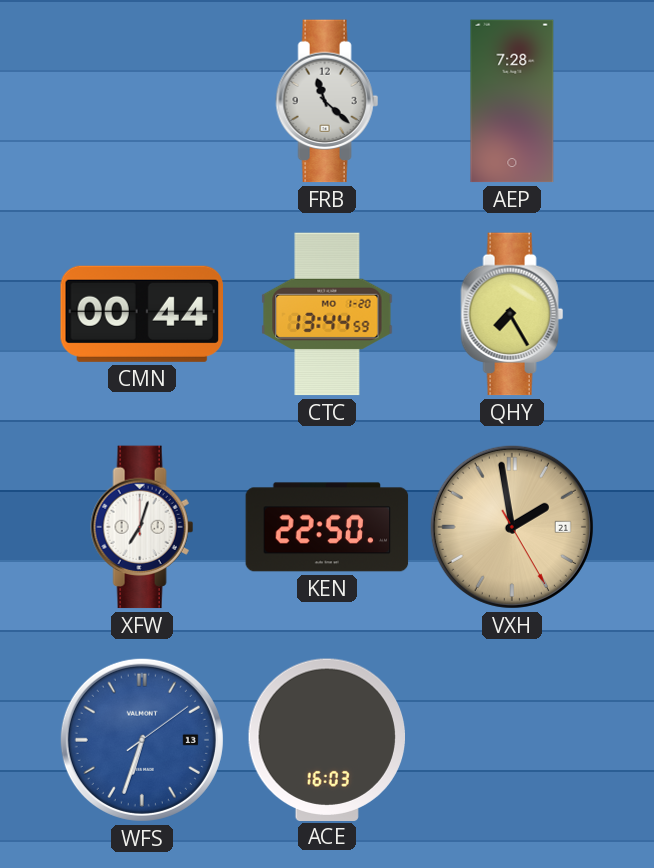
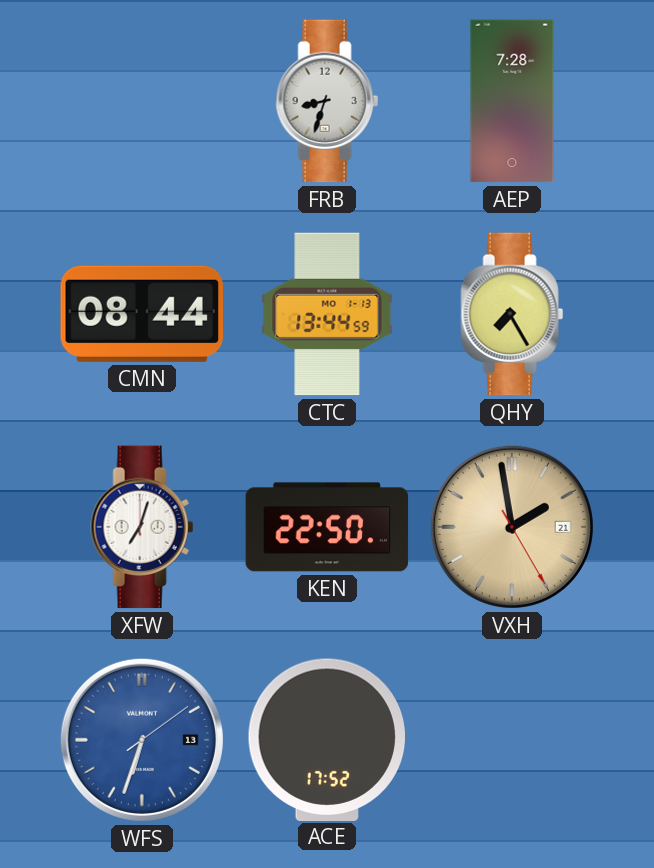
FRB: 11:22 -> 8:33 (327, 101)
CMN: 00:44 -> 08:44 (141, 314)
CTC date: MO 1-20 -> MO 1-13 (327, 314)
ACE: 16:03 -> 17:52 (326, 739)
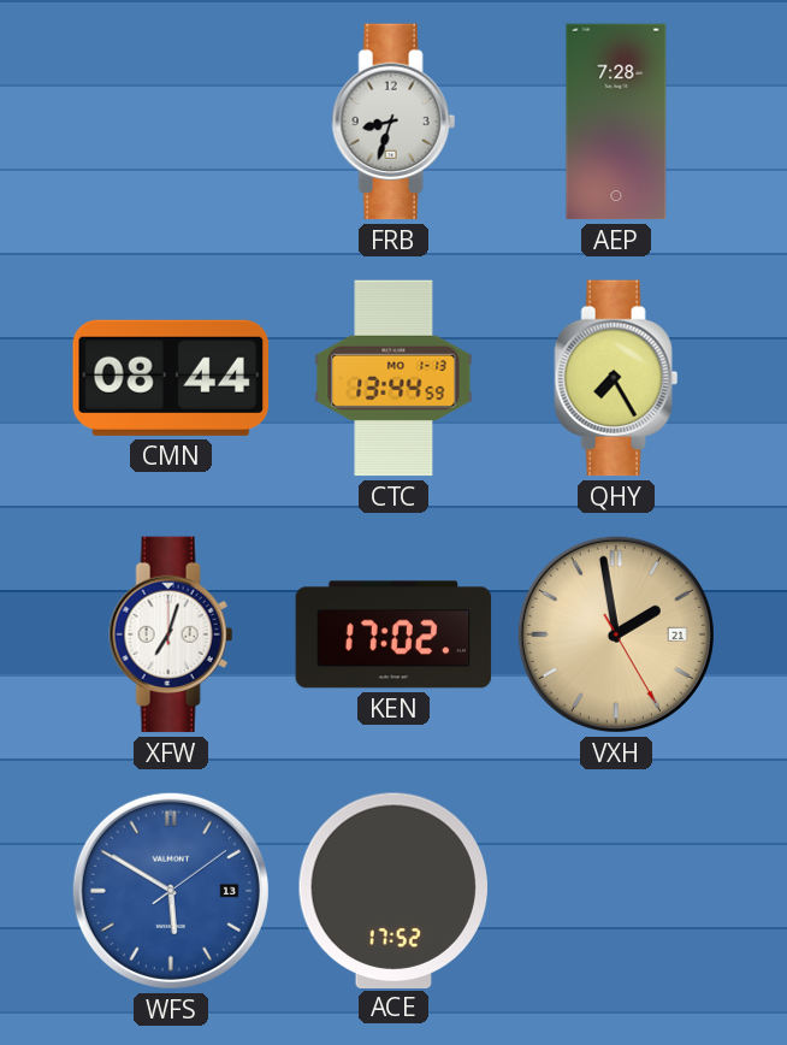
KEN: 22:50 -> 17:02 (393, 634)
WFS: 6:33 -> 5:50 (171, 891)
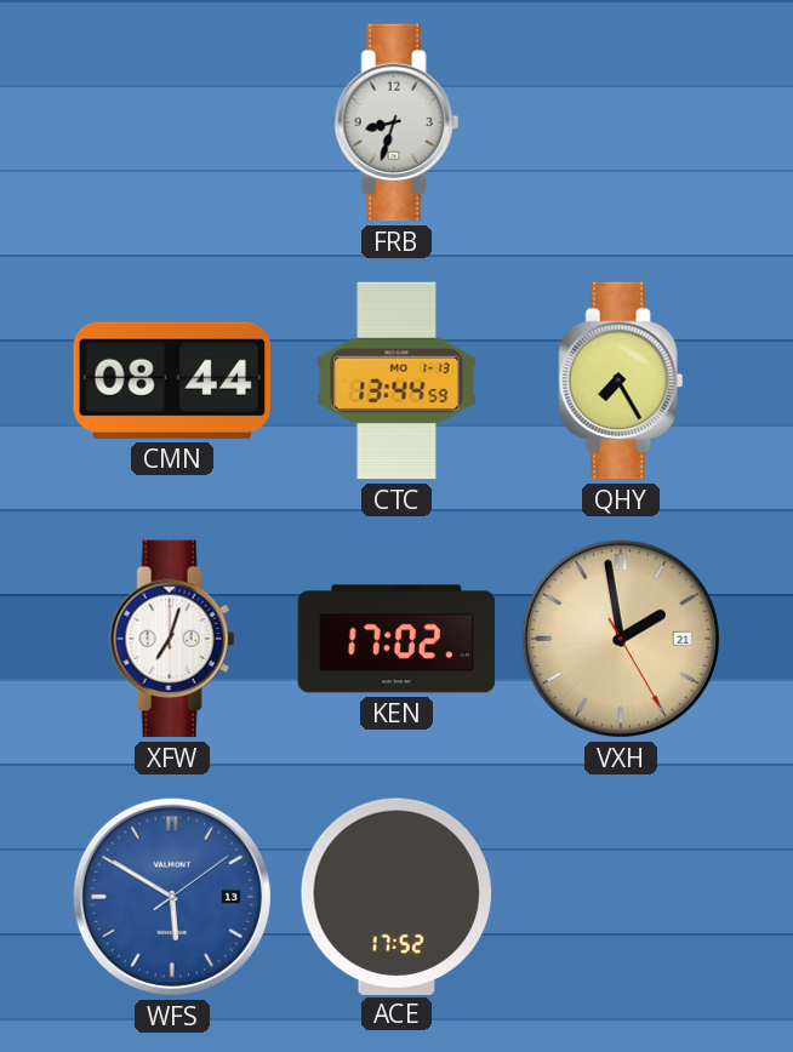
AEP: 7:28 -> none (616, 122)
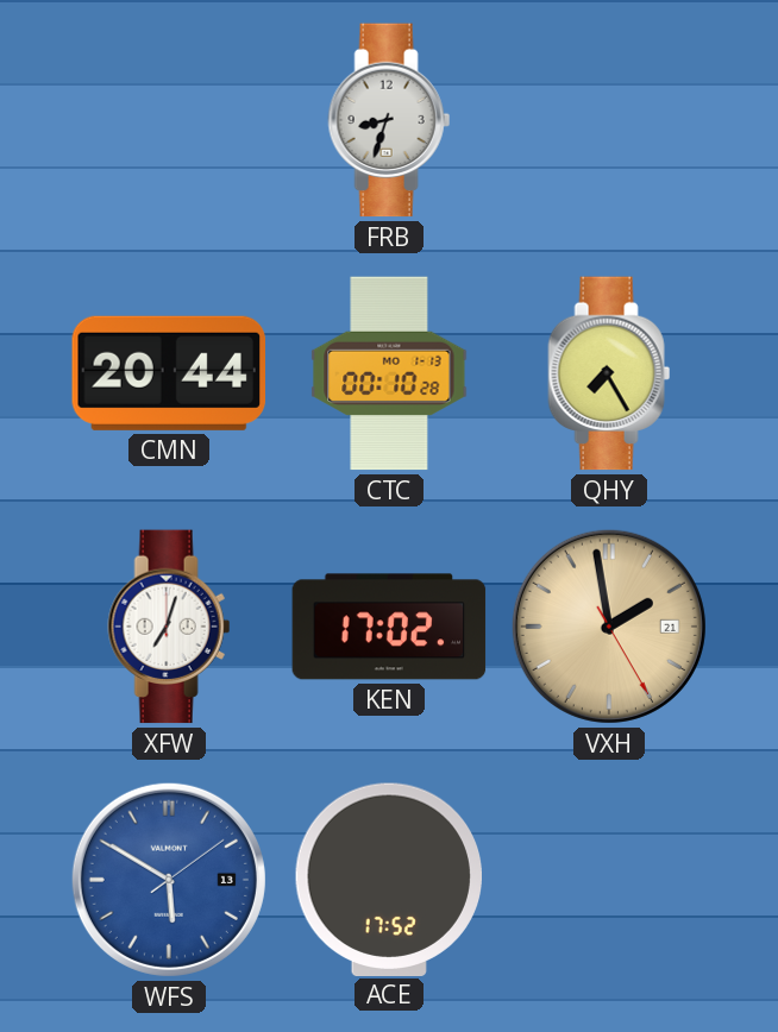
CMN: 08:44 -> 20:44 (168, 373)
CTC: 13:44 -> 00:10 (389, 373)
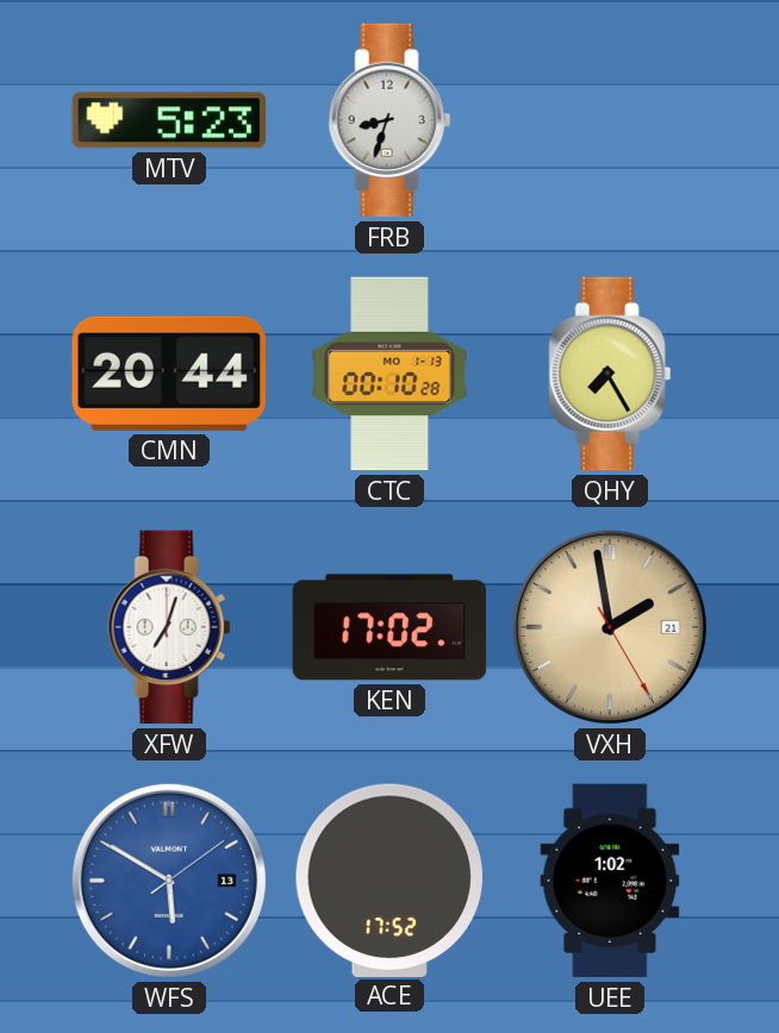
MTV: none -> 5:23 (169, 120)
UEE: none -> 1:02 (610, 881)
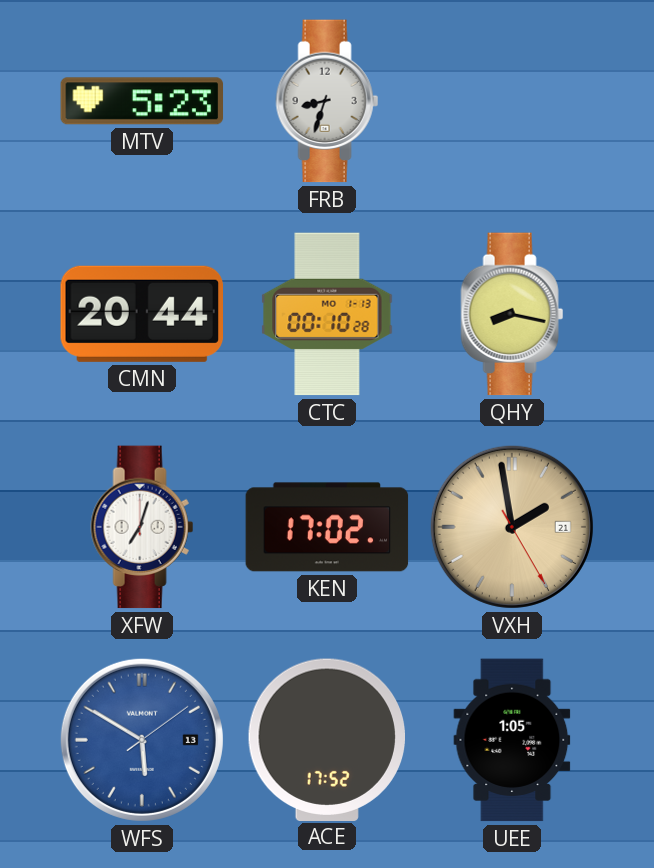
QHY: 7:25 -> 8:17 (512, 314)
UEE: 1:02 -> 1:05 (512, 740)
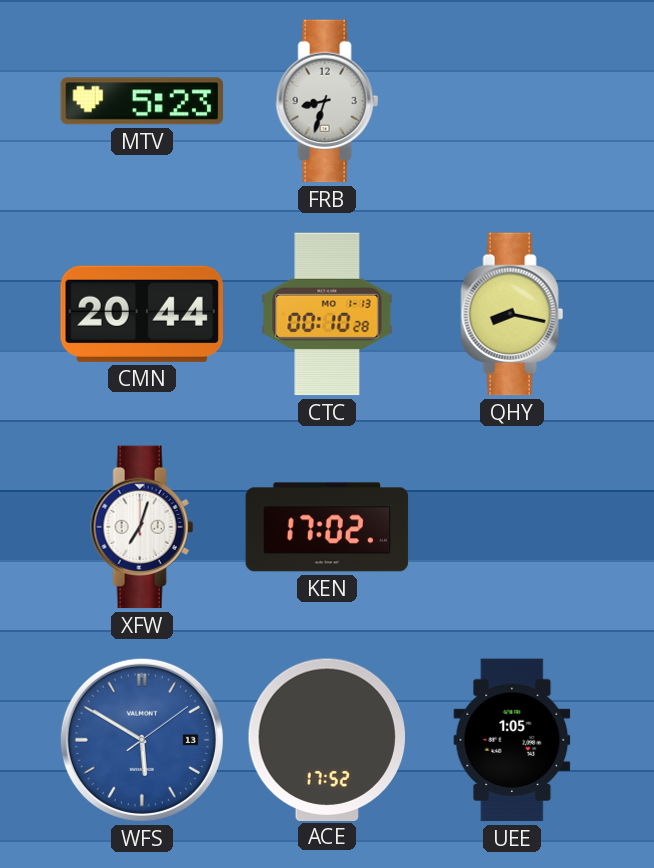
VXH: 1:58 -> none (512, 527)
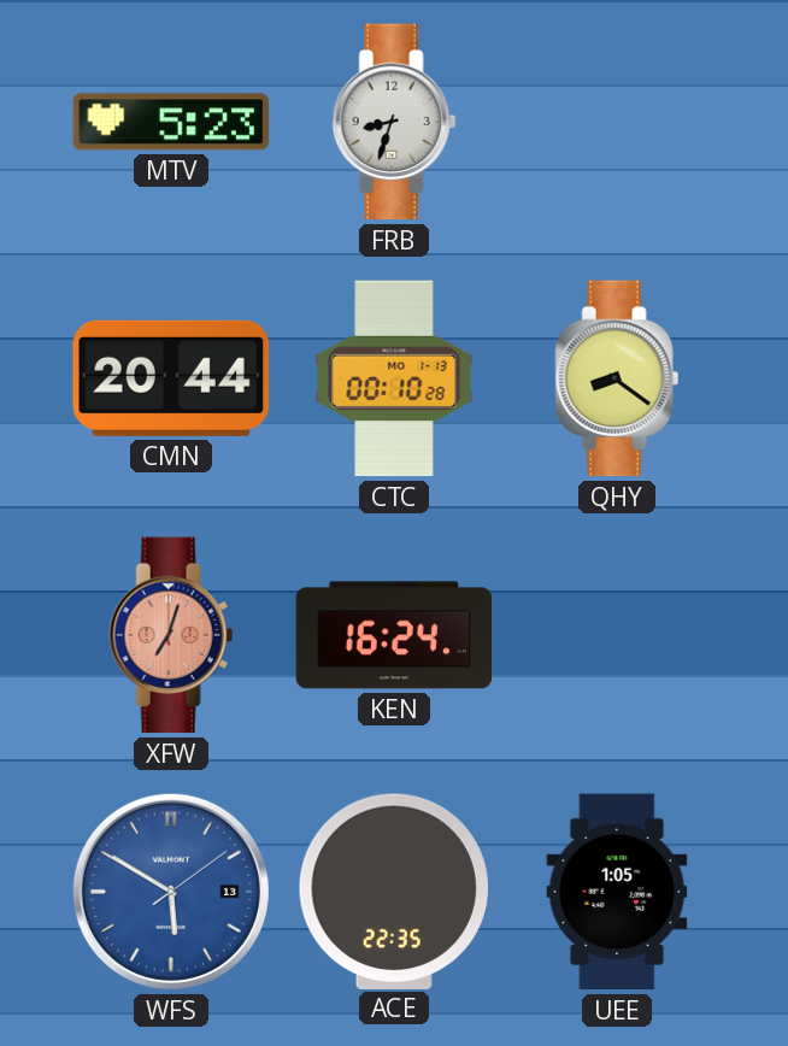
QHY: 8:17 -> 8:21 (617, 378)
XFW dial: white -> salmon (171, 635)
KEN: 17:02 -> 16:24 (394, 635)
ACE: 17:52 -> 22:35 (393, 891)
